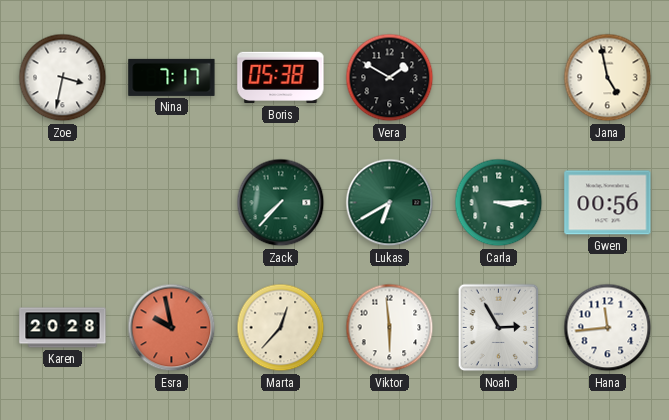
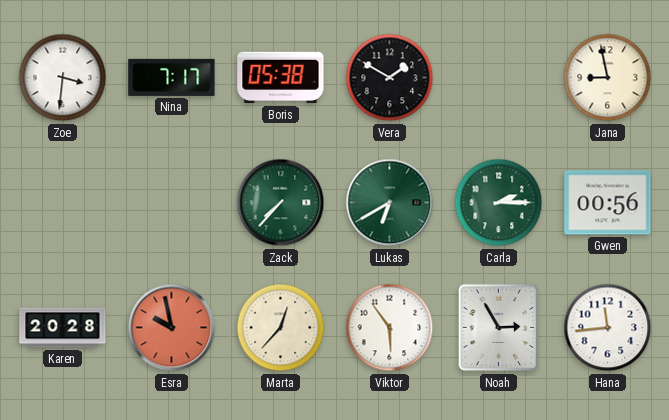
Zoe: 3:32 -> 3:31 (63, 78)
Jana: 4:58 -> 8:58 (608, 78)
Carla: 3:15 -> 2:15 (499, 203)
Viktor: 5:59 -> 5:54 (390, 328)
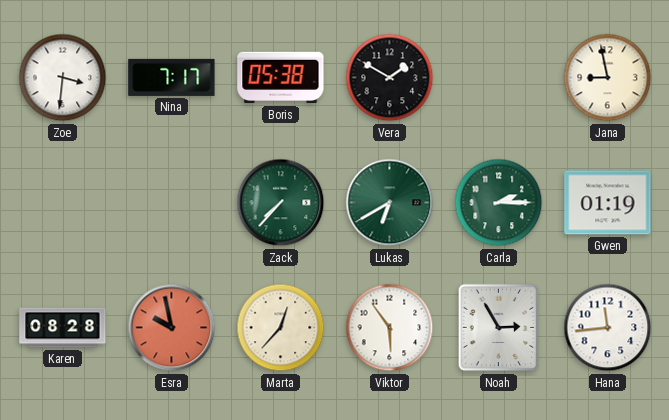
Gwen: 00:56 -> 01:19 (608, 203)
Karen: 20:28 -> 08:28 (63, 328)
